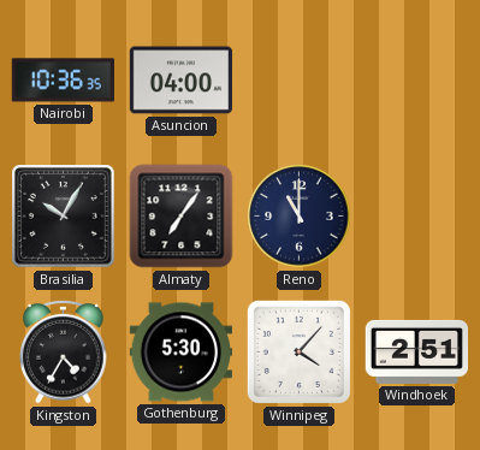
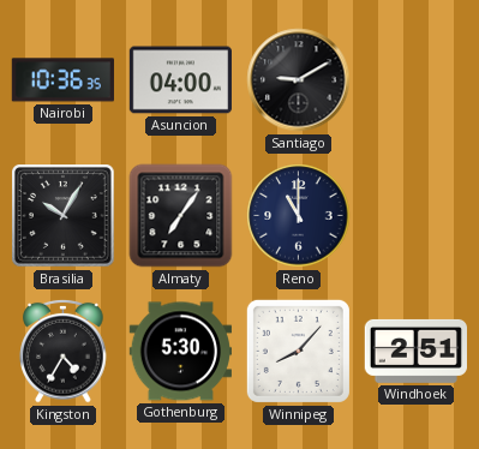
Santiago: none -> 9:10 (299, 80)
Winnipeg: 4:07 -> 8:07 (298, 351)
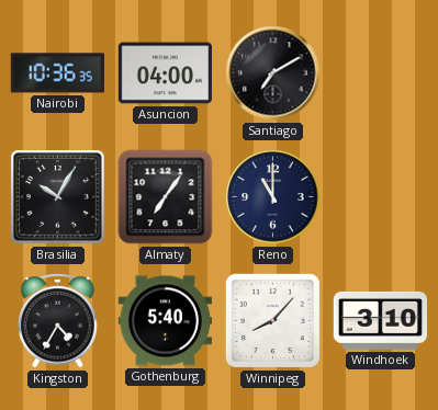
Santiago: 9:10 -> 7:10 (273, 73)
Gothenburg: 5:30 -> 5:40 (165, 321)
Windhoek: 2:51 -> 3:10 (380, 320)
